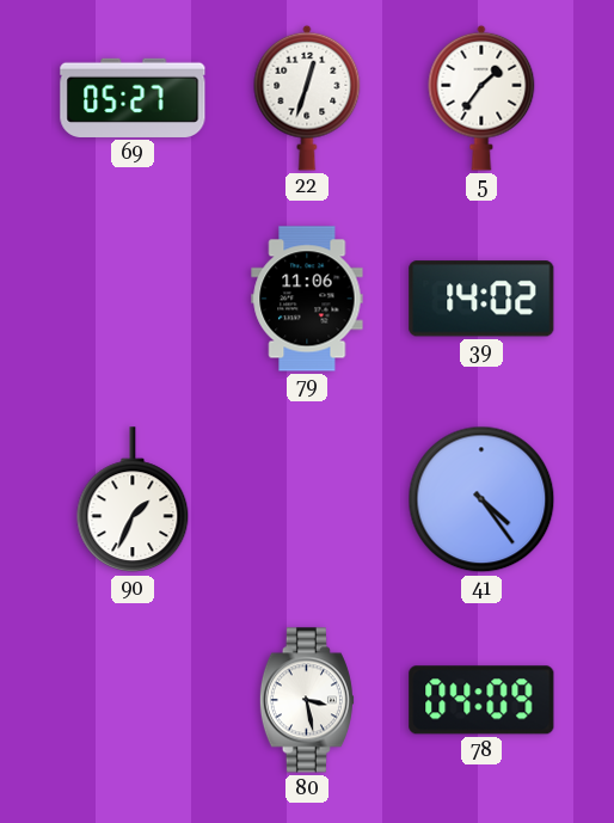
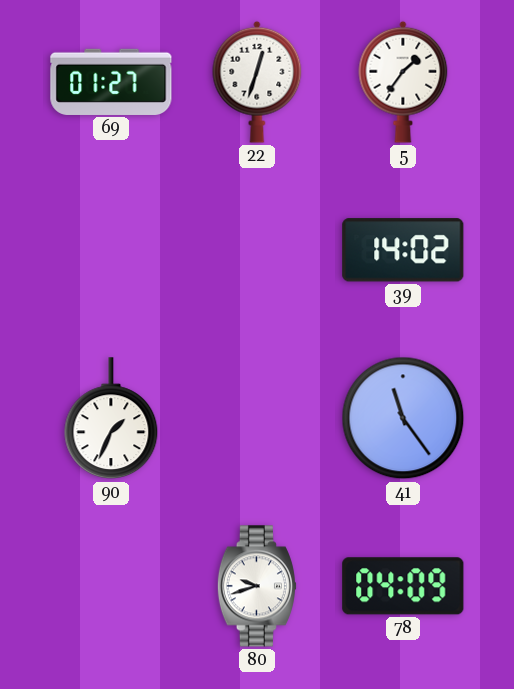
69: 05:27 -> 01:27 (111, 82)
79: 11:06 -> none (307, 299)
41: 4:24 -> 11:24 (403, 418)
80: 3:28 -> 9:42 (257, 586)
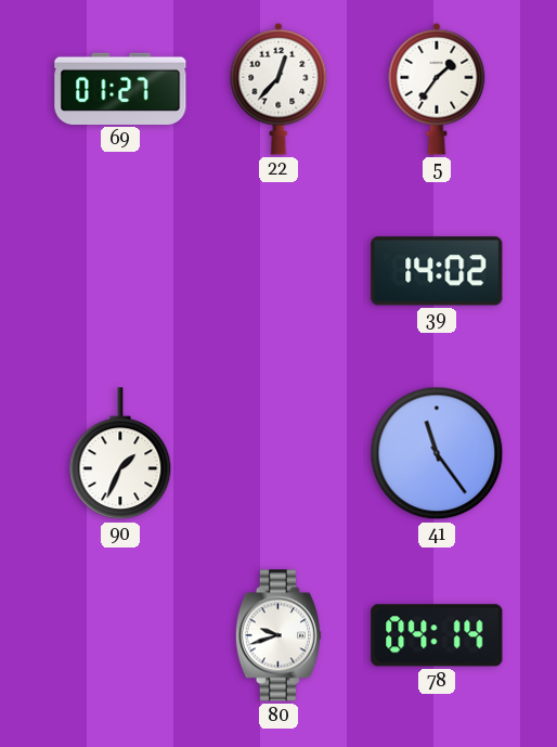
22: 12:33 -> 12:37 (278, 89)
78: 04:09 -> 04:14 (437, 635)
